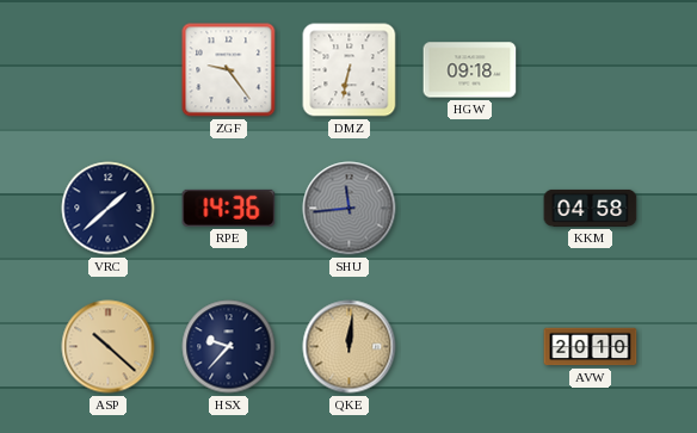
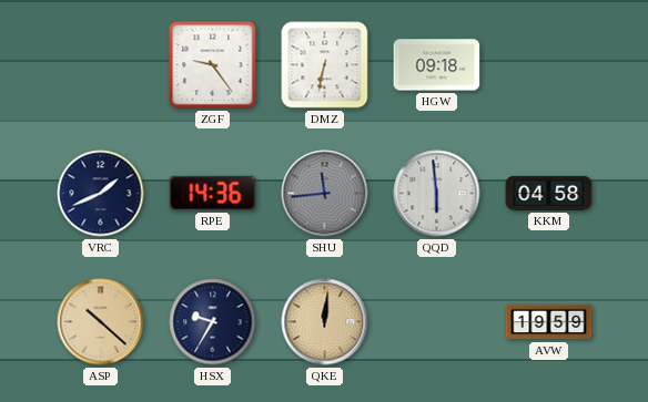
VRC: 1:38 -> 1:41 (101, 194)
QQD: none -> 5:59 (437, 194)
HSX: 9:37 -> 9:35 (213, 322)
AVW: 20:10 -> 19:59 (549, 322)
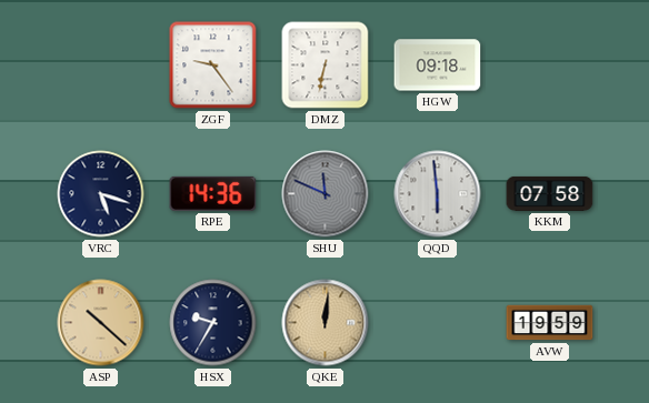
VRC: 1:41 -> 5:18 (101, 194)
SHU: 11:44 -> 11:49 (326, 194)
KKM: 04:58 -> 07:58 (550, 193)
